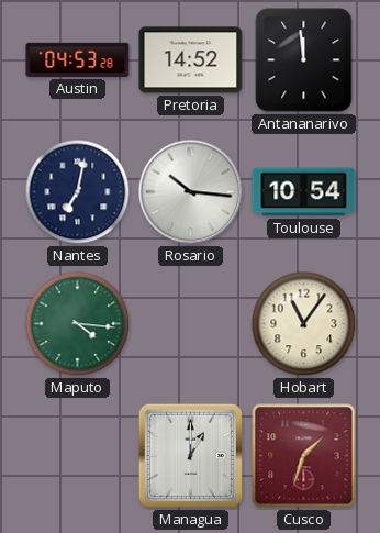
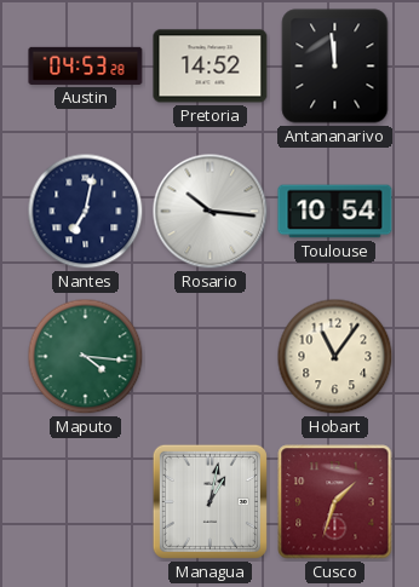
Managua: 1:00 -> 1:02 (209, 501)
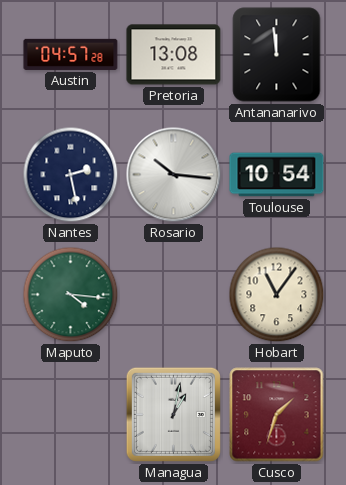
Austin: 04:53 -> 04:57 (71, 54)
Pretoria: 14:52 -> 13:08 (174, 55)
Nantes: 7:02 -> 2:28 (71, 175)
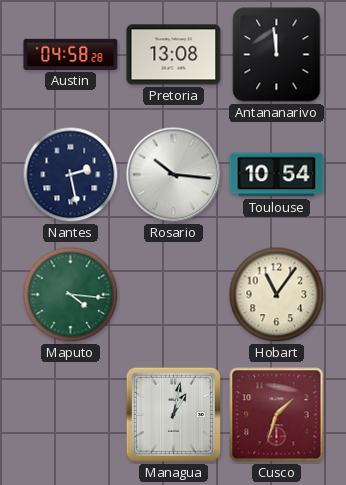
Austin: 04:57 -> 04:58 (71, 54)
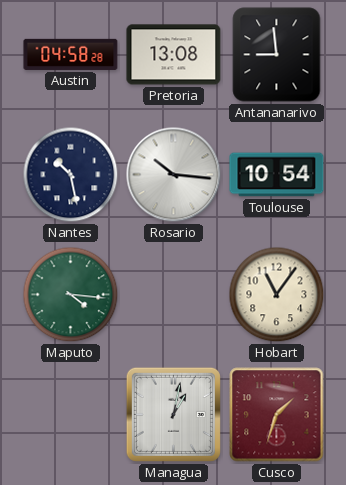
Antananarivo: 11:59 -> 8:59 (277, 55)
Nantes: 2:28 -> 10:28 (71, 175)
